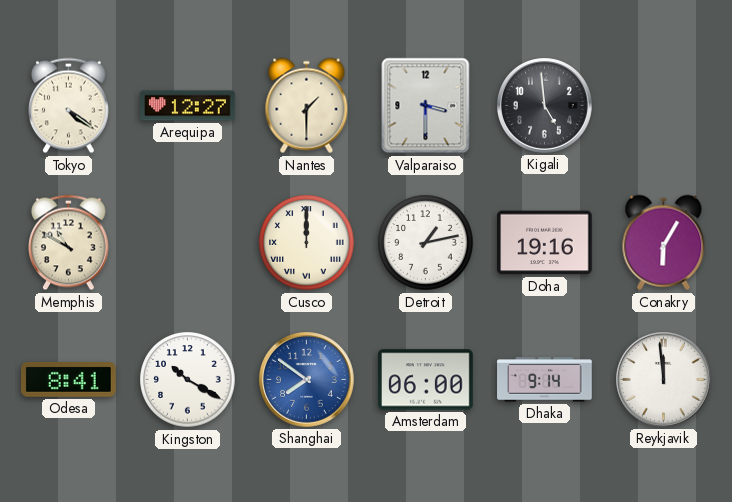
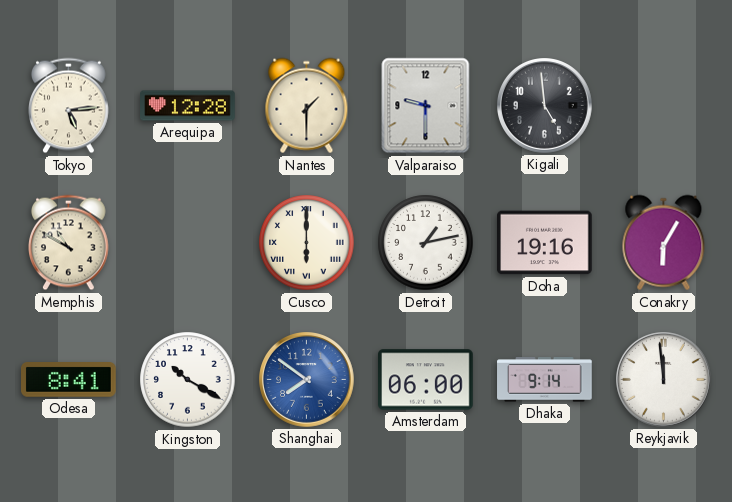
Tokyo: 4:21 -> 5:14 (69, 106)
Arequipa: 12:27 -> 12:28 (188, 106)
Valparaiso: 3:30 -> 9:30 (426, 106)
Cusco: 12:00 -> 6:00 (307, 243)
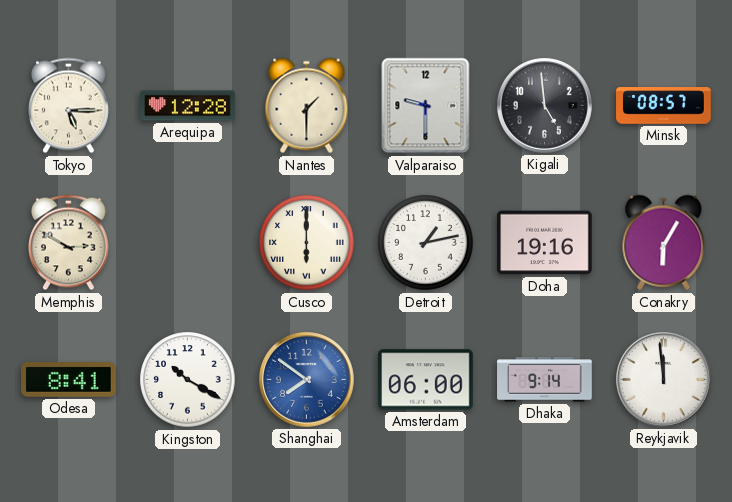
Tokyo: 5:14 -> 5:15 (69, 106)
Minsk: none -> 08:57 (664, 106)
Memphis: 10:50 -> 2:50 (69, 243)
